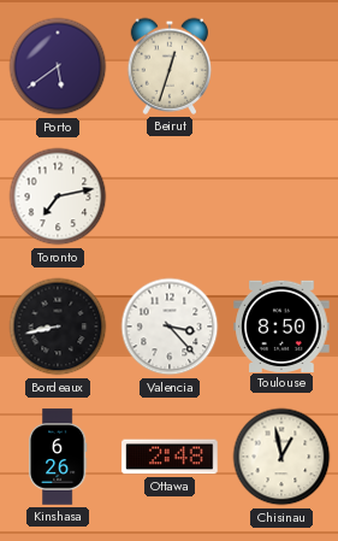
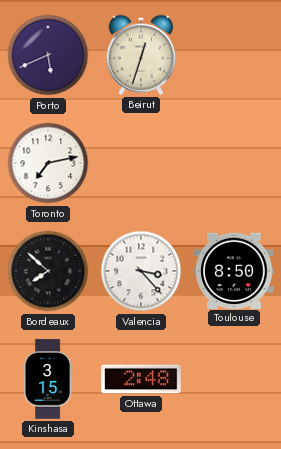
Porto: 5:39 -> 5:41 (48, 55)
Bordeaux: 8:43 -> 7:52 (48, 271)
Kinshasa: 6:26 -> 3:15 (48, 379)
Chisinau: 12:58 -> none (281, 457)
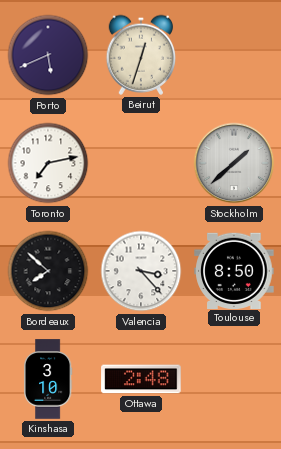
Stockholm: none -> 1:38 (234, 163)
Kinshasa: 3:15 -> 3:10 (48, 379)
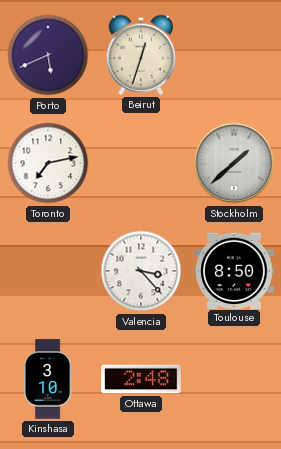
Bordeaux: 7:52 -> none (48, 271)
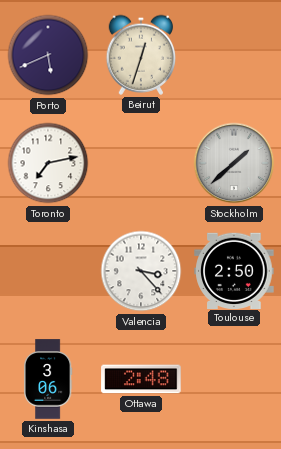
Toulouse: 8:50 -> 2:50 (234, 270)
Kinshasa: 3:10 -> 3:06 (48, 379)
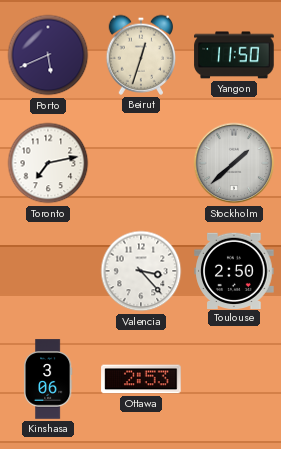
Yangon: none -> 11:50 (234, 55)
Ottawa: 2:48 -> 2:53 (141, 379)
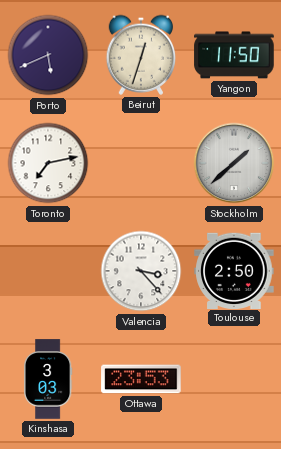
Kinshasa: 3:06 -> 3:03 (48, 379)
Ottawa: 2:53 -> 23:53 (141, 379)
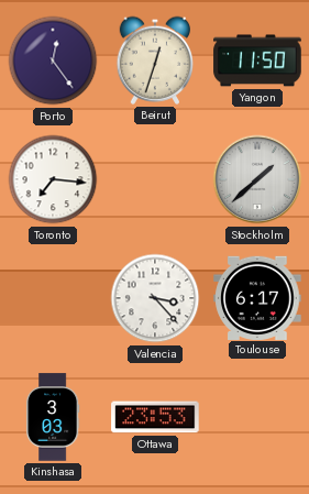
Porto: 5:41 -> 12:24 (53, 61)
Toronto: 7:13 -> 7:16 (53, 179)
Toulouse: 2:50 -> 6:17 (257, 297)
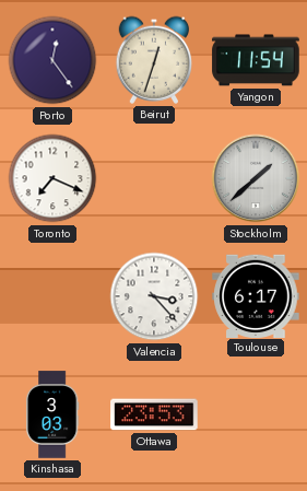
Yangon: 11:50 -> 11:54 (256, 60)
Toronto: 7:16 -> 7:19 (52, 178)
